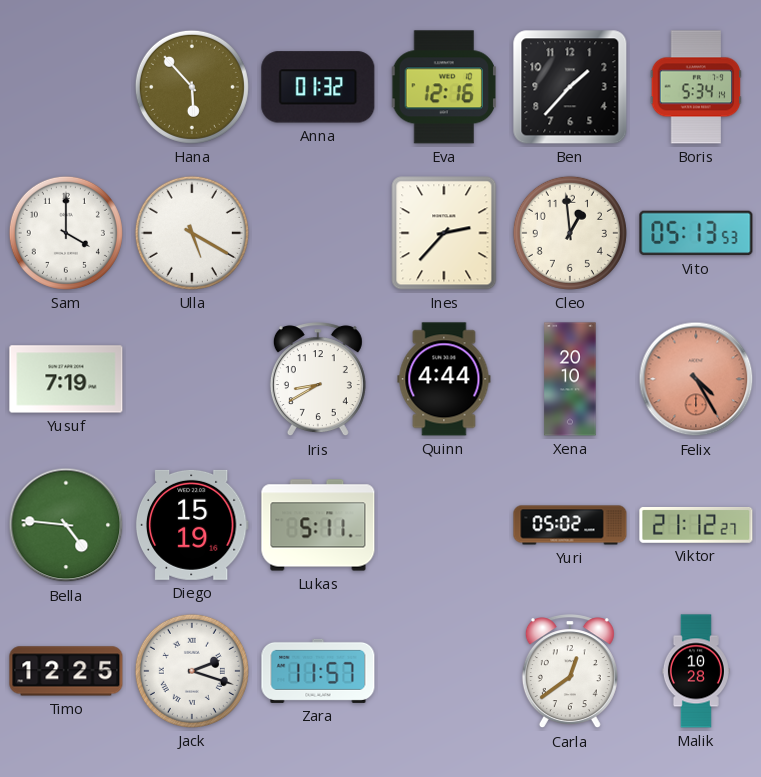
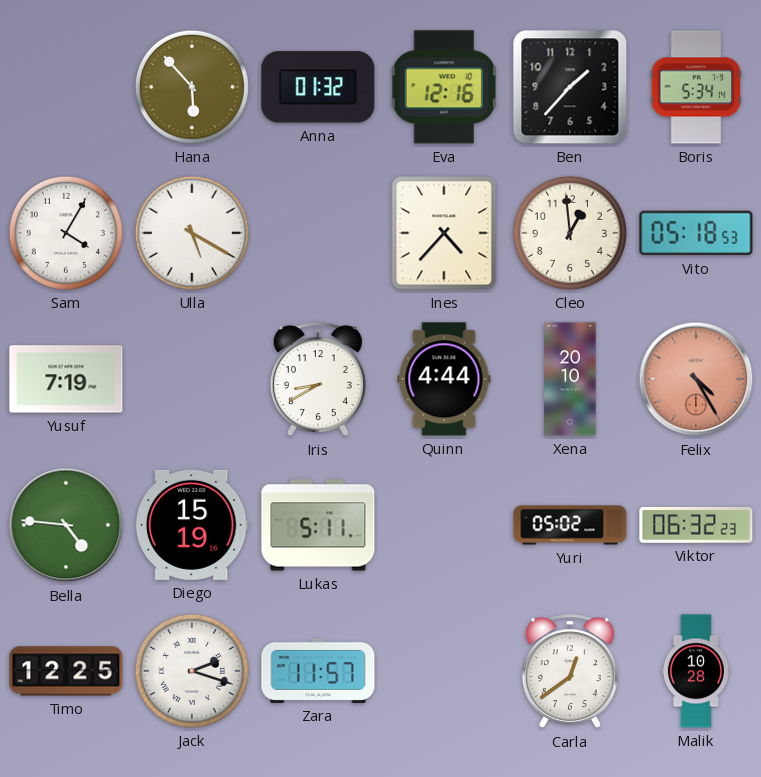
Sam: 4:00 -> 4:05 (66, 233)
Ines: 2:37 -> 4:37 (444, 233)
Vito: 05:13 -> 05:18 (696, 233)
Viktor: 21:12 -> 06:32 (696, 525)
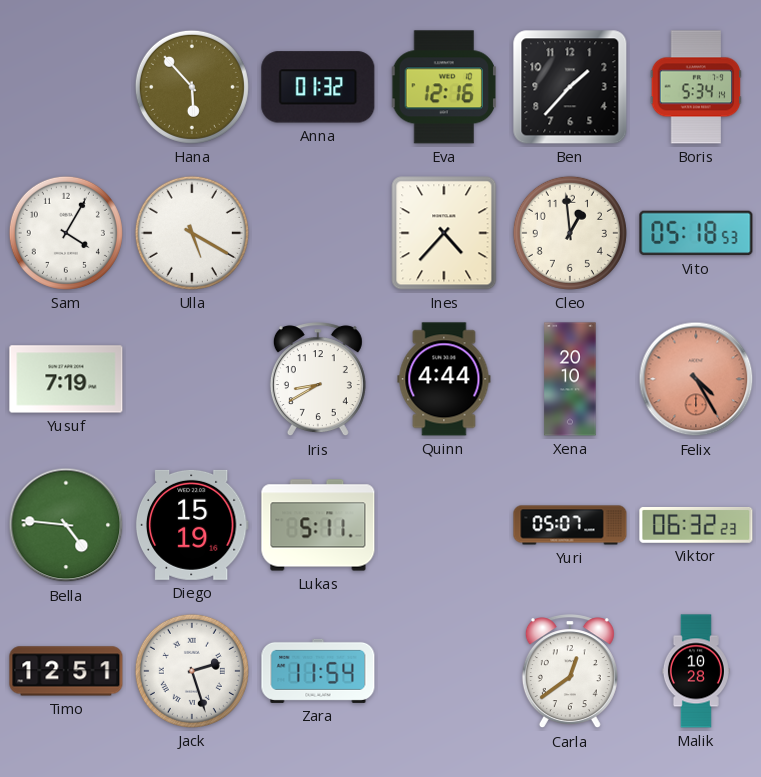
Yuri: 05:02 -> 05:07 (570, 525)
Timo: 12:25 -> 12:51 (66, 671)
Jack: 2:18 -> 2:27 (192, 671)
Zara: 11:57 -> 11:54 (318, 671)
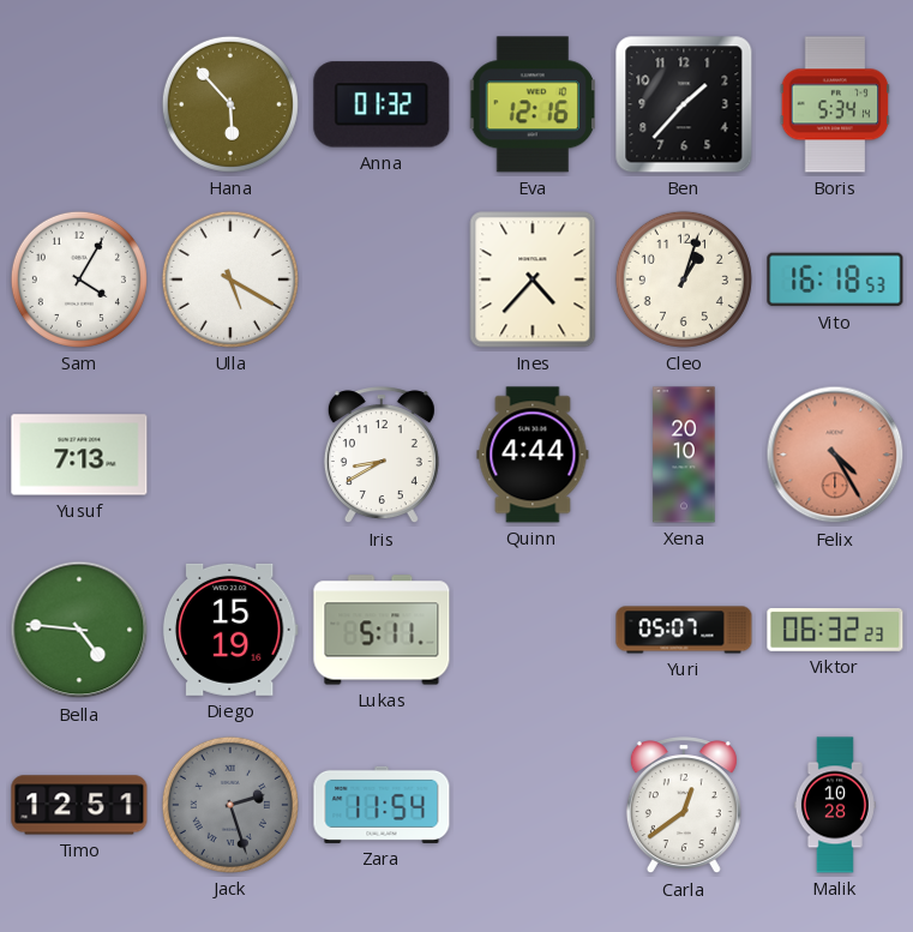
Cleo: 12:59 -> 1:03 (684, 279)
Vito: 05:18 -> 16:18 (835, 279)
Yusuf: 7:19 -> 7:13 (79, 455)
Jack dial: white -> grey (230, 805)
